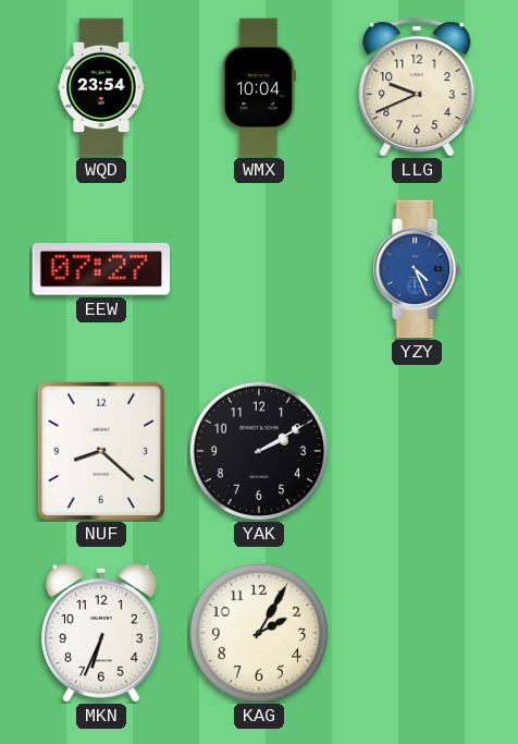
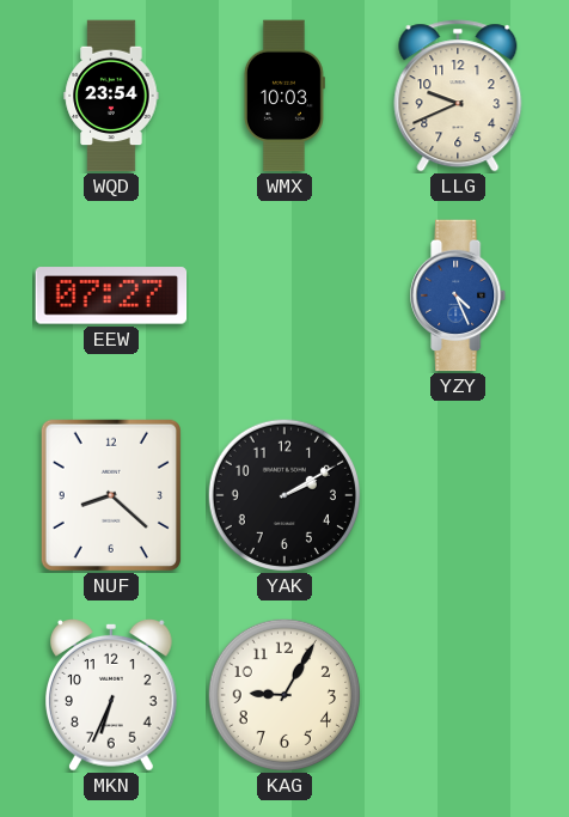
WMX: 10:04 -> 10:03 (284, 96)
KAG: 2:05 -> 9:05 (283, 694)
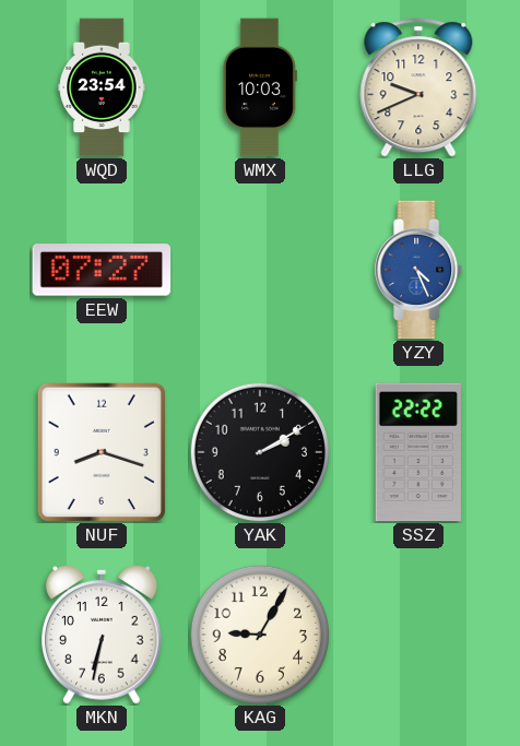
NUF: 8:22 -> 8:18 (102, 451)
SSZ: none -> 22:22 (418, 452)
MKN: 6:34 -> 6:32 (103, 636)
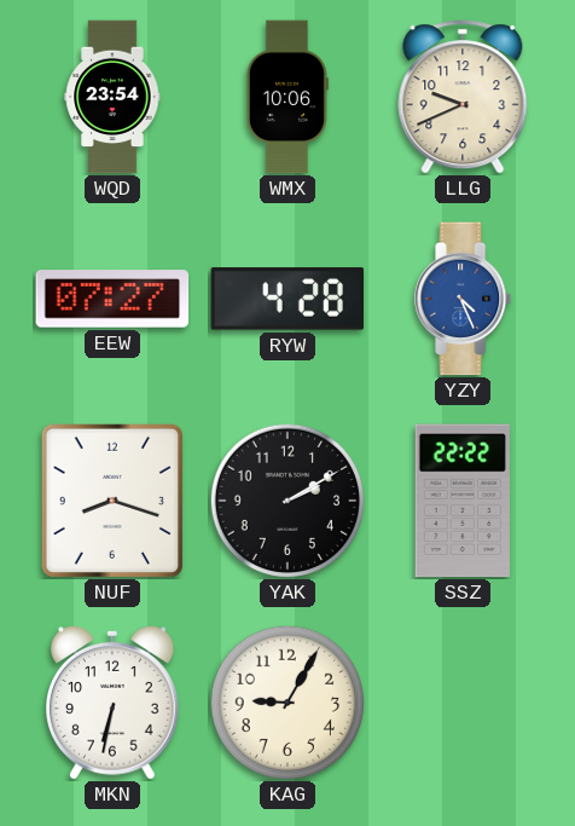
WMX: 10:03 -> 10:06 (287, 97)
RYW: none -> 4:28 (286, 299)
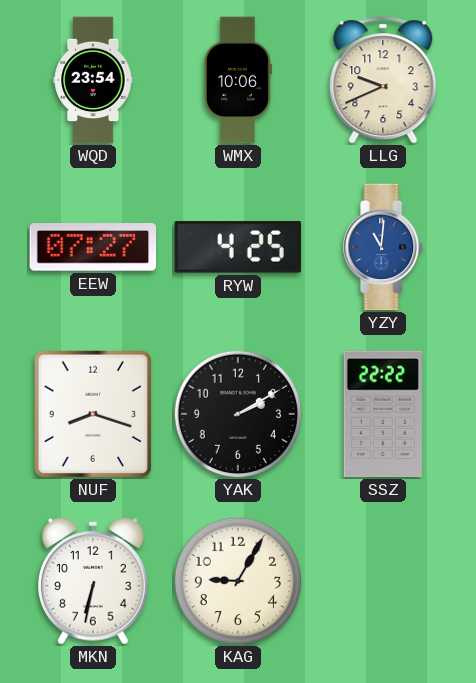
RYW: 4:28 -> 4:25 (237, 247)
YZY: 4:26 -> 11:01 (384, 247)
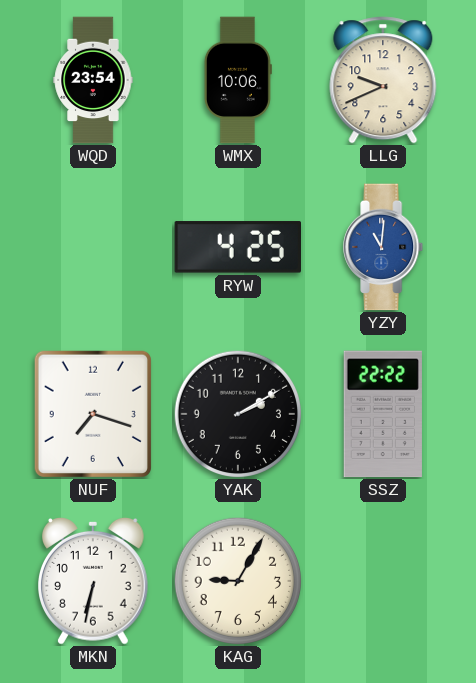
EEW: 07:27 -> none (93, 247)
NUF: 8:18 -> 7:18 (93, 413)
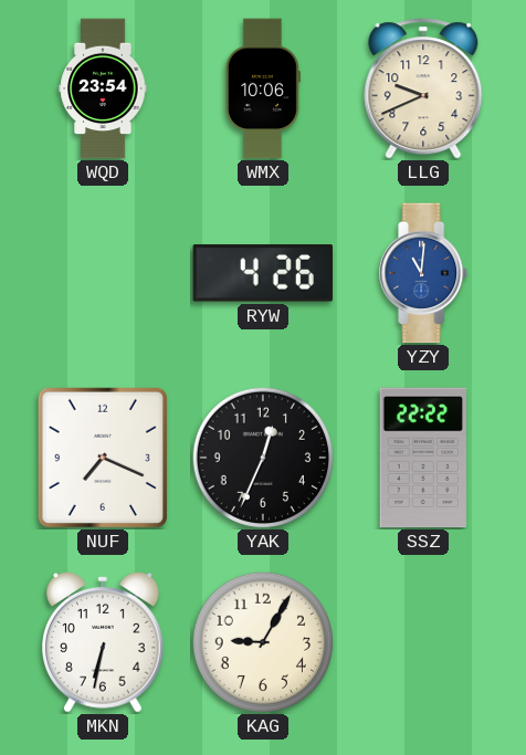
RYW: 4:25 -> 4:26 (262, 273)
NUF: 7:18 -> 7:19 (103, 457)
YAK: 2:10 -> 12:34 (262, 457)
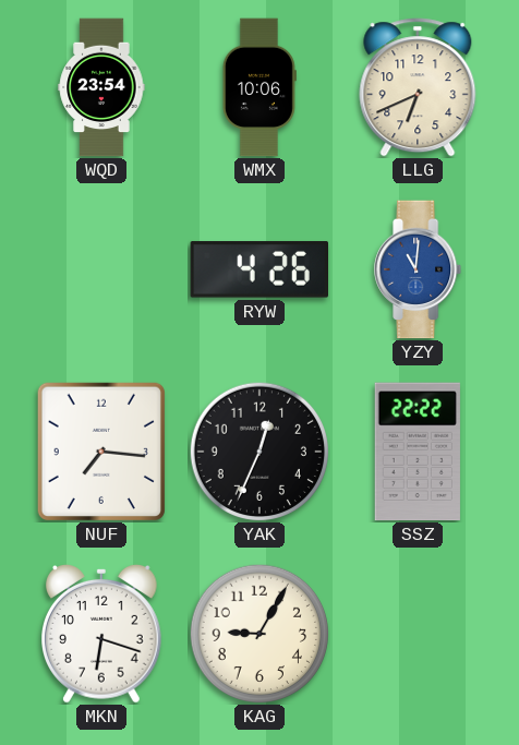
LLG: 9:41 -> 6:41 (418, 87)
NUF: 7:19 -> 7:16 (101, 450)
MKN: 6:32 -> 6:18 (102, 635)
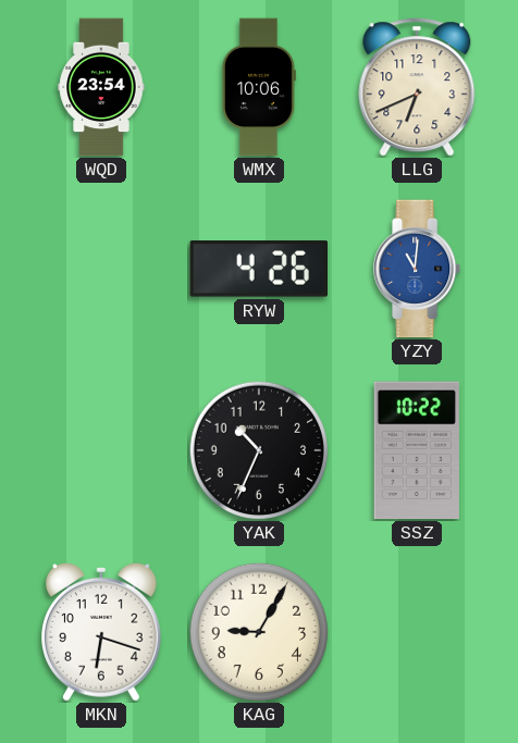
NUF: 7:16 -> none (101, 450)
YAK: 12:34 -> 10:34 (258, 449)
SSZ: 22:22 -> 10:22 (417, 450)
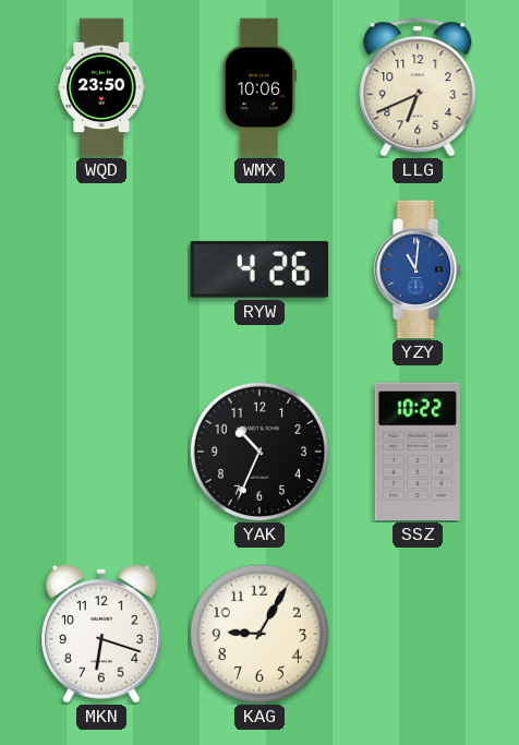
WQD: 23:54 -> 23:50 (101, 87)
